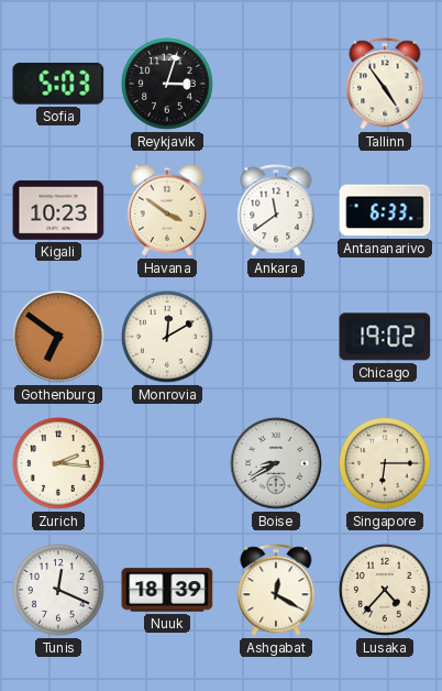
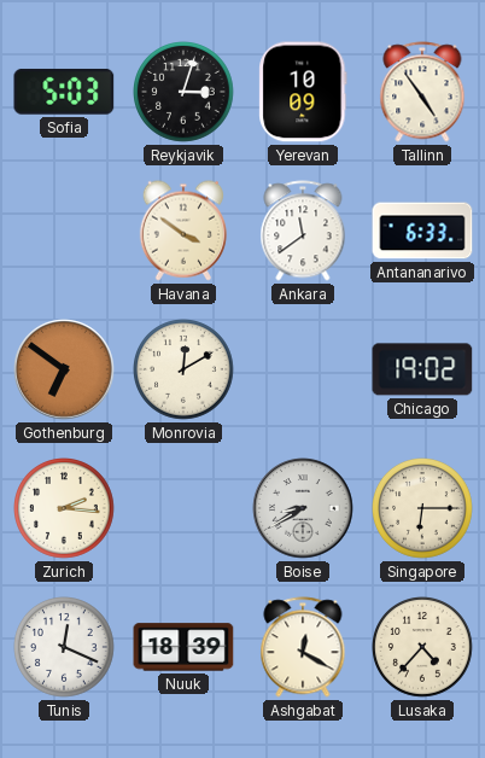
Yerevan: none -> 10:09 (303, 92)
Kigali: 10:23 -> none (58, 210)
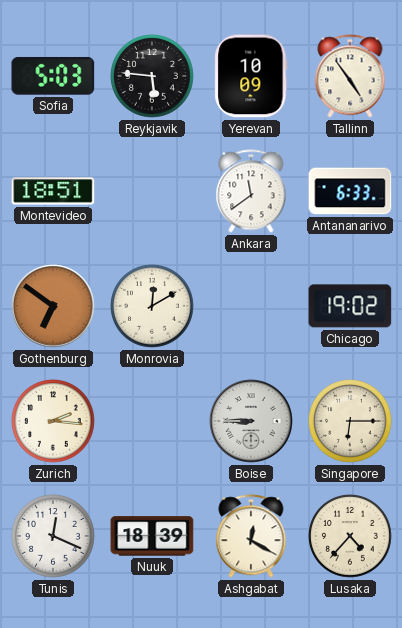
Reykjavik: 3:03 -> 5:46 (153, 77)
Montevideo: none -> 18:51 (53, 191)
Havana: 3:51 -> none (183, 231)
Boise: 8:40 -> 8:45 (251, 421)
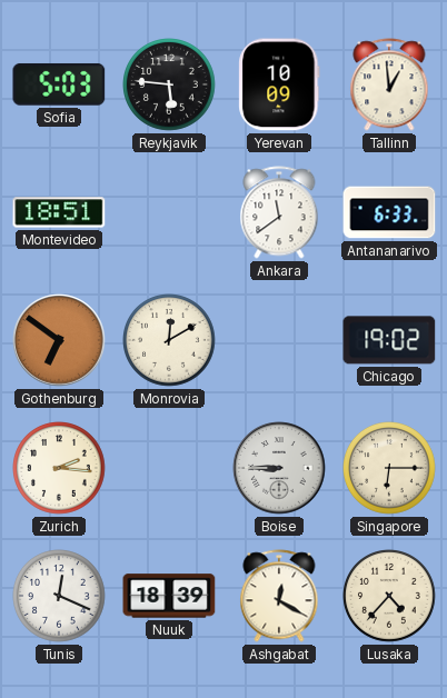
Tallinn: 4:54 -> 12:59 (389, 84)
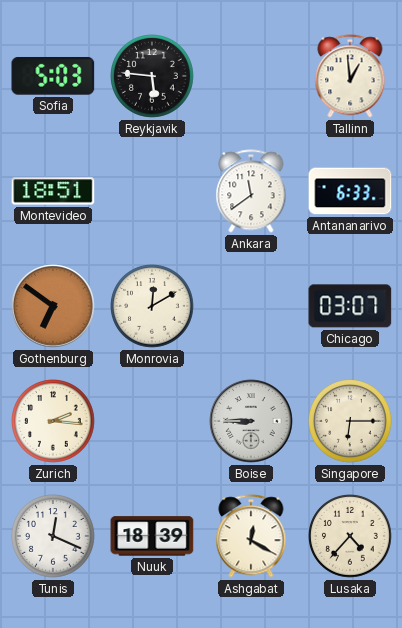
Yerevan: 10:09 -> none (279, 84)
Chicago: 19:02 -> 03:07 (350, 306)
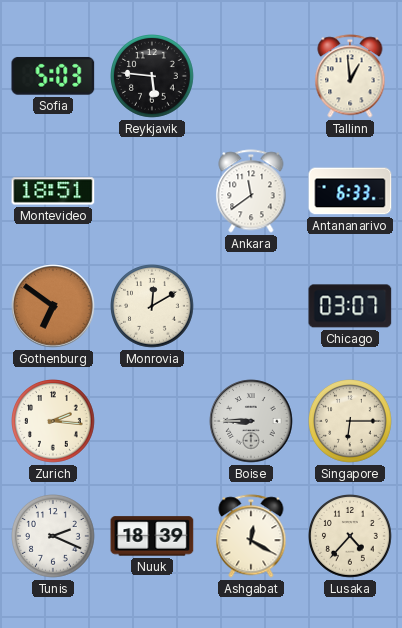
Tunis: 12:19 -> 2:19 (54, 537)
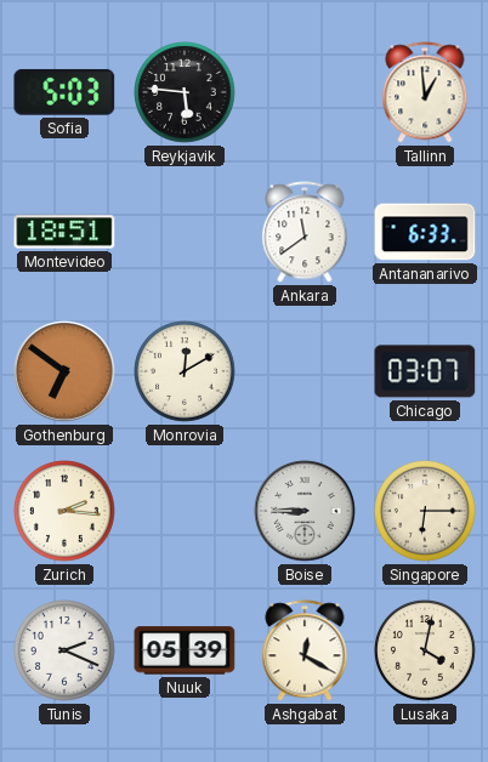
Nuuk: 18:39 -> 05:39 (185, 650)
Lusaka: 4:37 -> 4:02 (426, 652)
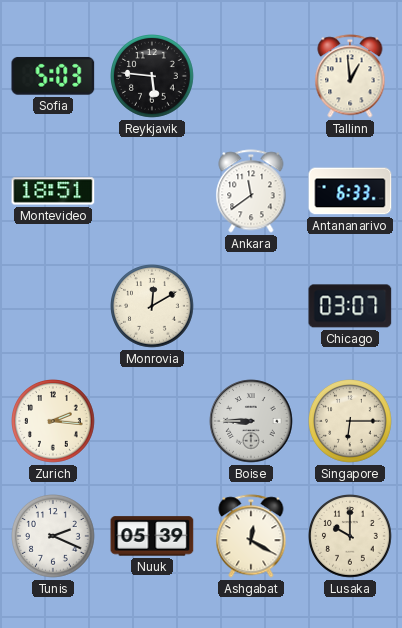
Gothenburg: 6:51 -> none (64, 371)
Lusaka: 4:02 -> 10:00 (351, 537)
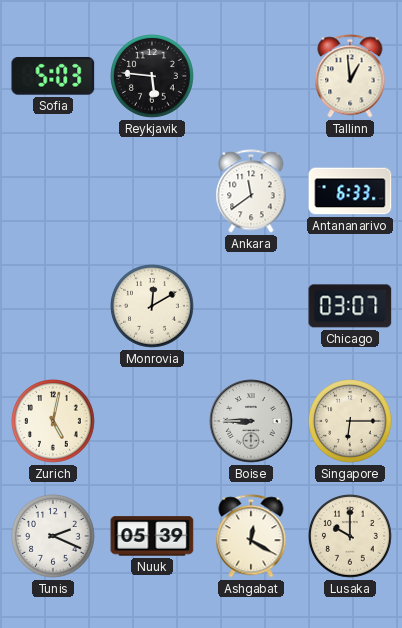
Montevideo: 18:51 -> none (53, 191)
Zurich: 2:16 -> 5:02 (54, 422)
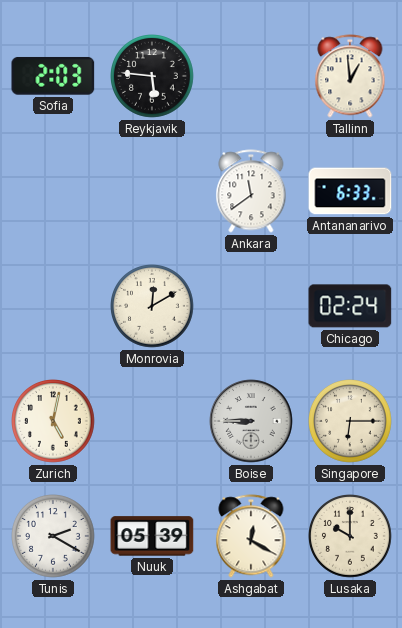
Sofia: 5:03 -> 2:03 (53, 76)
Chicago: 03:07 -> 02:24 (350, 306)
Tunis: 2:19 -> 2:20 (54, 537)
